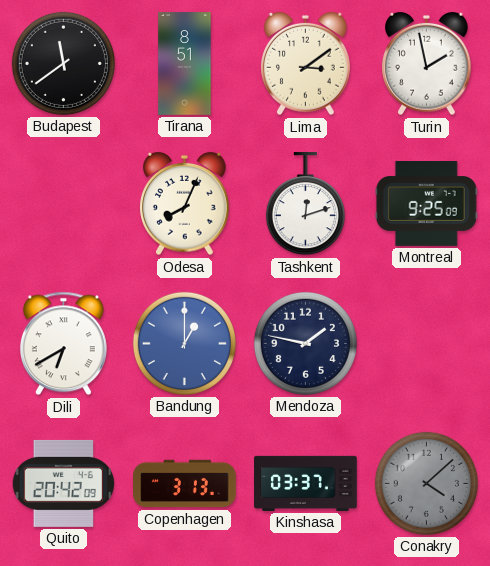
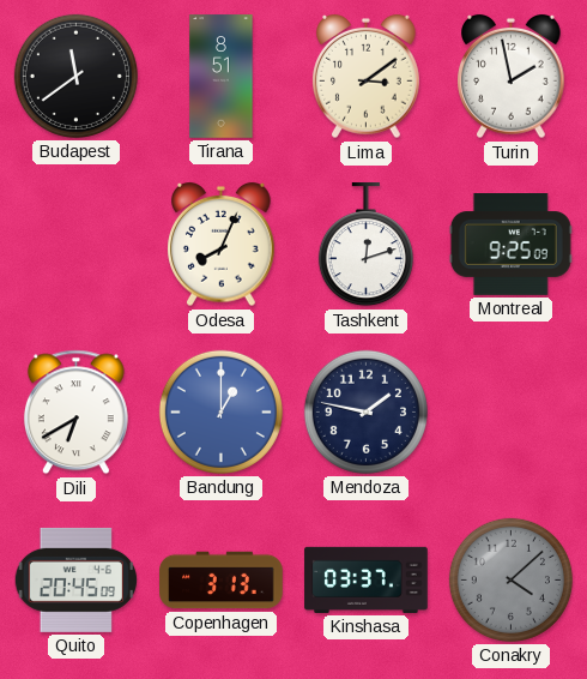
Quito: 20:42 -> 20:45 (75, 579)
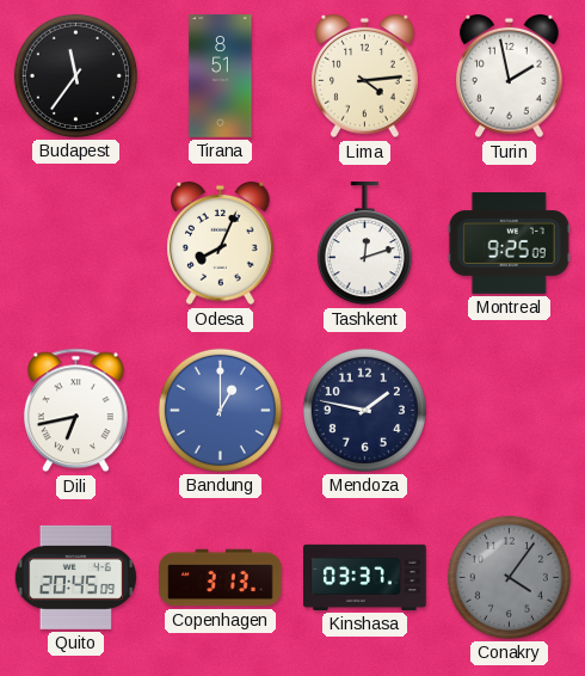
Budapest: 11:39 -> 11:36 (75, 75)
Lima: 3:09 -> 4:14 (365, 76)
Dili: 6:40 -> 6:43 (75, 411)
Conakry: 4:08 -> 4:06 (509, 577)
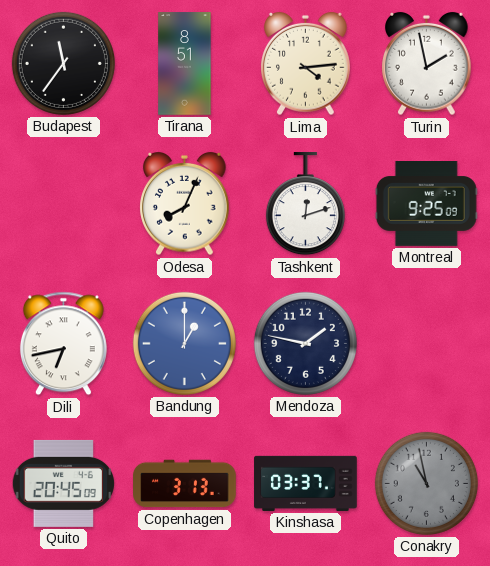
Conakry: 4:06 -> 10:58 (426, 483)
